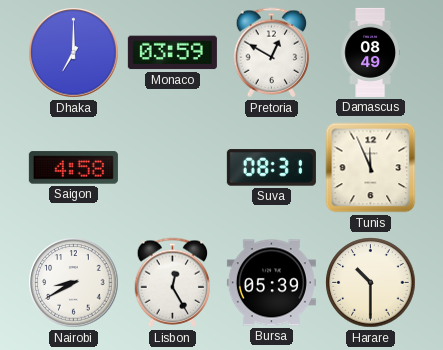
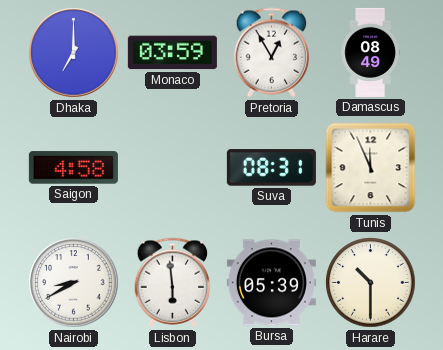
Pretoria: 12:50 -> 12:55 (272, 53)
Lisbon: 12:25 -> 5:59 (173, 283)
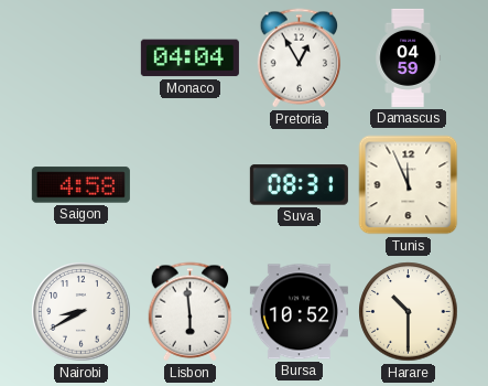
Dhaka: 7:00 -> none (74, 53)
Monaco: 03:59 -> 04:04 (189, 58)
Damascus: 08:49 -> 04:59 (408, 57)
Bursa: 05:39 -> 10:52 (299, 312)
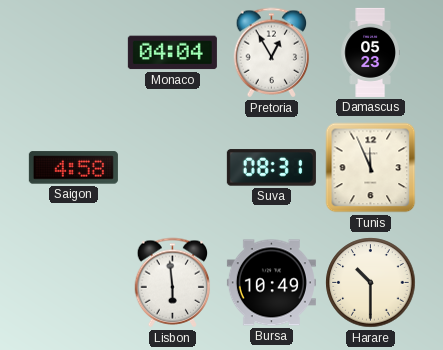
Damascus: 04:59 -> 05:23 (370, 52)
Nairobi: 8:40 -> none (82, 312)
Bursa: 10:52 -> 10:49 (271, 283)
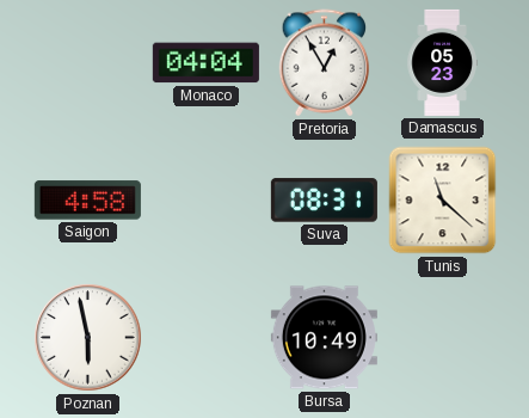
Tunis: 11:56 -> 11:22 (443, 201)
Poznan: none -> 5:58 (88, 338)
Lisbon: 5:59 -> none (173, 283)
Harare: 10:30 -> none (371, 283)
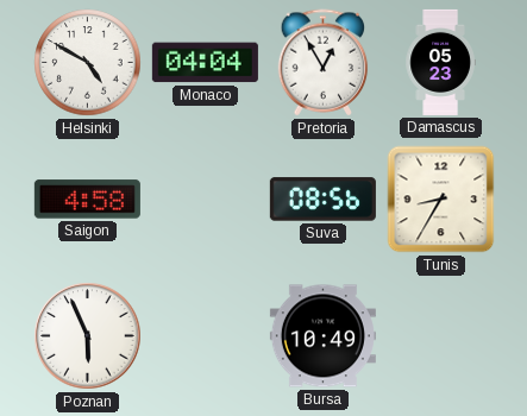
Helsinki: none -> 4:50 (88, 63)
Suva: 08:31 -> 08:56 (322, 200)
Tunis: 11:22 -> 8:35 (441, 200)
Poznan: 5:58 -> 5:56 (88, 336)
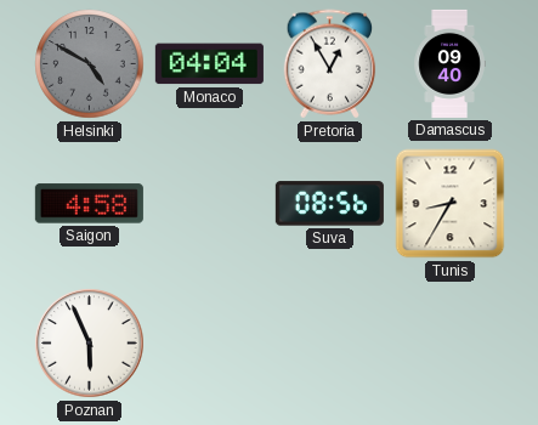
Helsinki dial: white -> grey (90, 64)
Damascus: 05:23 -> 09:40 (449, 63)
Bursa: 10:49 -> none (322, 336)
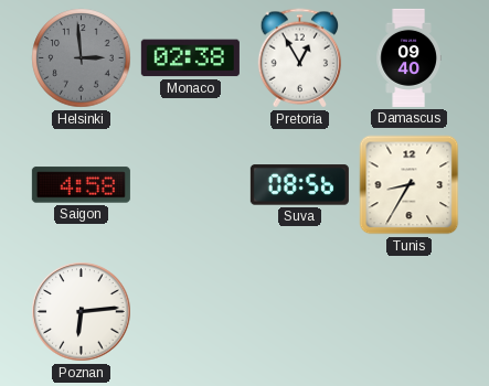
Helsinki: 4:50 -> 2:59 (82, 58)
Monaco: 04:04 -> 02:38 (190, 58)
Poznan: 5:56 -> 6:14 (82, 312)
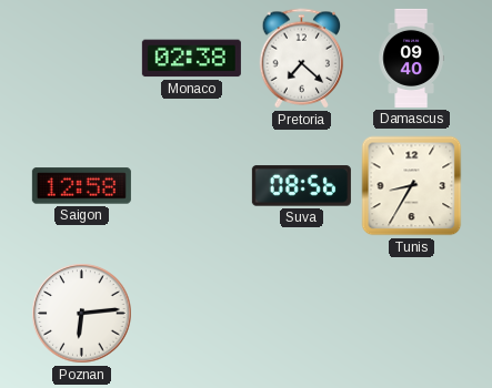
Helsinki: 2:59 -> none (82, 58)
Pretoria: 12:55 -> 7:22 (302, 59)
Saigon: 4:58 -> 12:58 (81, 186)
